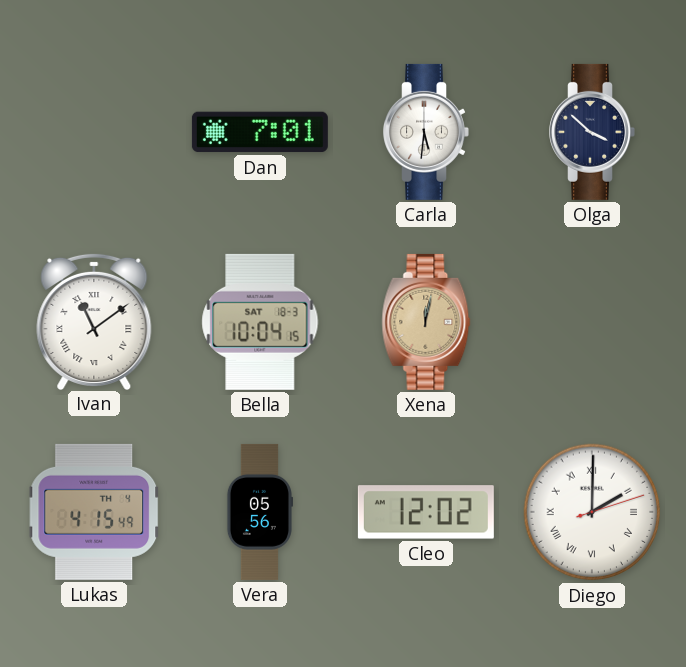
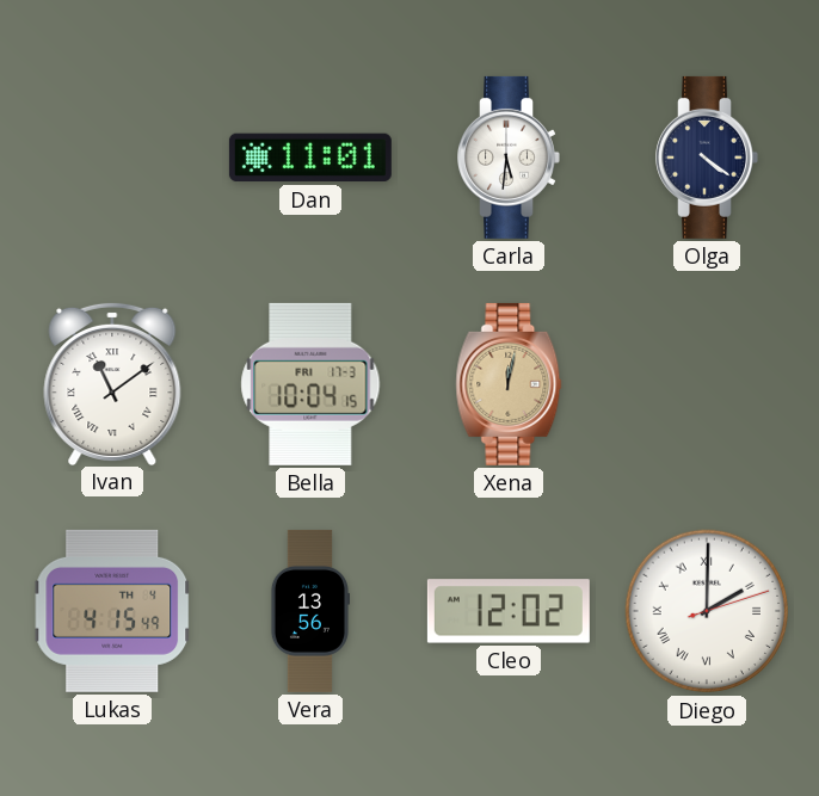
Dan: 7:01 -> 11:01 (310, 158)
Olga: 3:52 -> 4:21 (707, 158)
Bella date: SAT 18-3 -> FRI 17-3 (310, 384)
Vera: 05:56 -> 13:56 (309, 611)
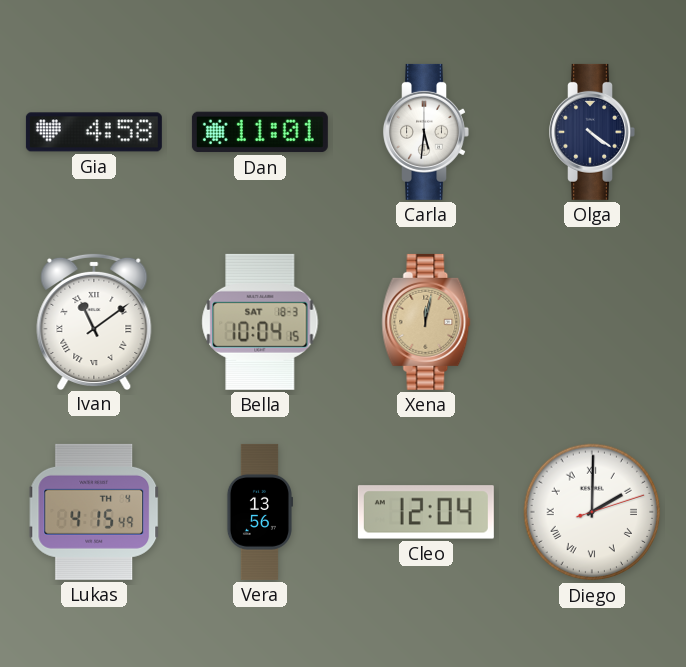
Gia: none -> 4:58 (94, 132)
Bella date: FRI 17-3 -> SAT 18-3 (260, 322)
Cleo: 12:02 -> 12:04 (426, 512)
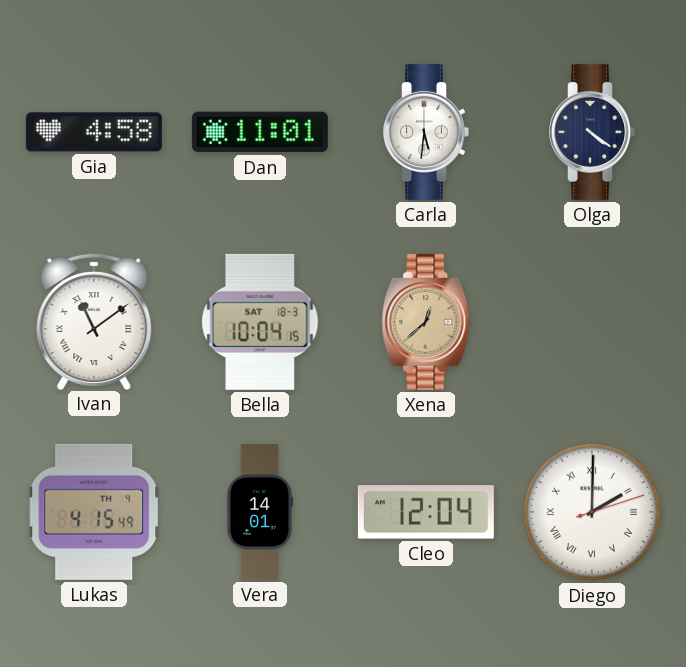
Xena: 12:02 -> 12:38 (426, 322)
Vera: 13:56 -> 14:01 (259, 512)
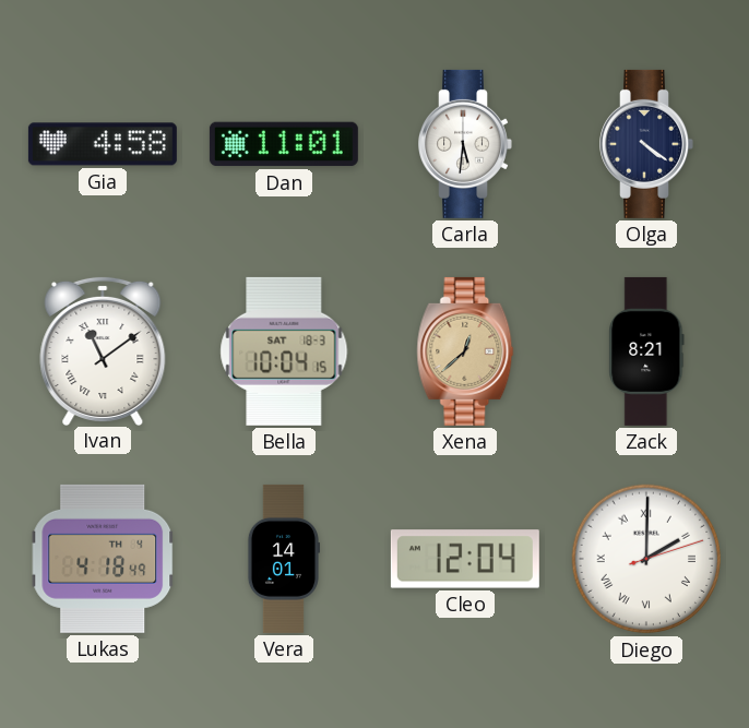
Zack: none -> 8:21 (646, 351)
Lukas: 4:15 -> 4:18 (103, 559)
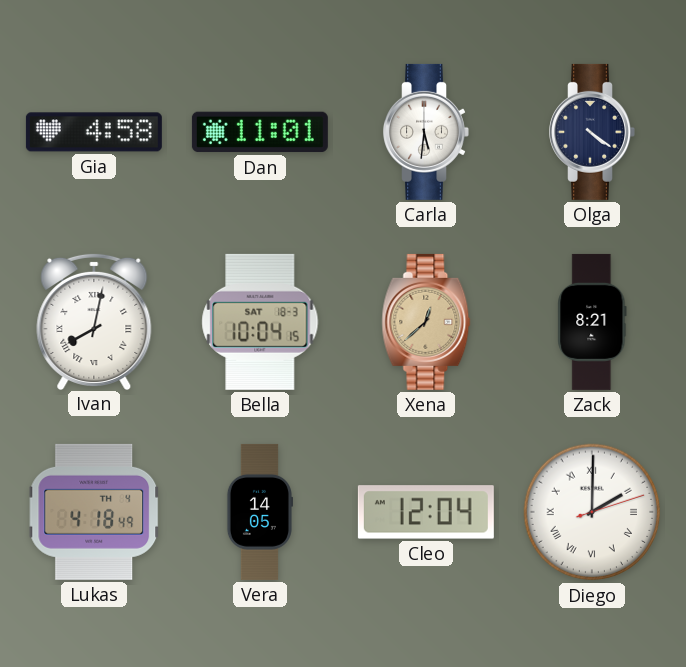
Ivan: 11:09 -> 8:02 (94, 321)
Vera: 14:01 -> 14:05 (259, 512)
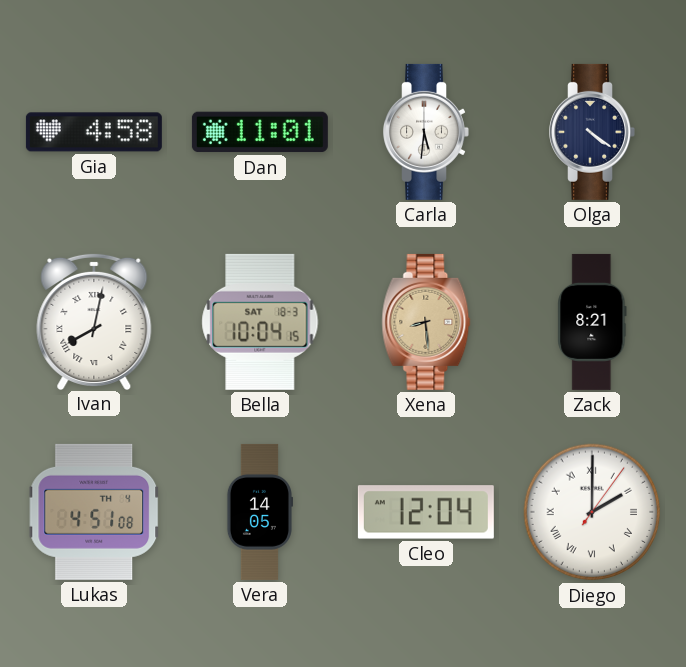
Xena: 12:38 -> 8:29 (426, 322)
Lukas: 4:18 -> 4:51 (94, 512)
Diego: 2:00:12 -> 2:00:06 (592, 512)
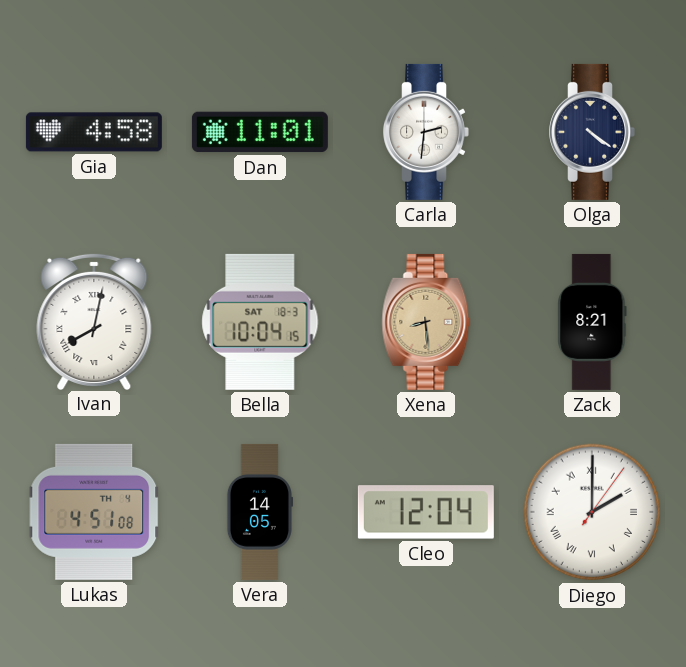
Carla: 5:31 -> 2:31 (426, 132)
